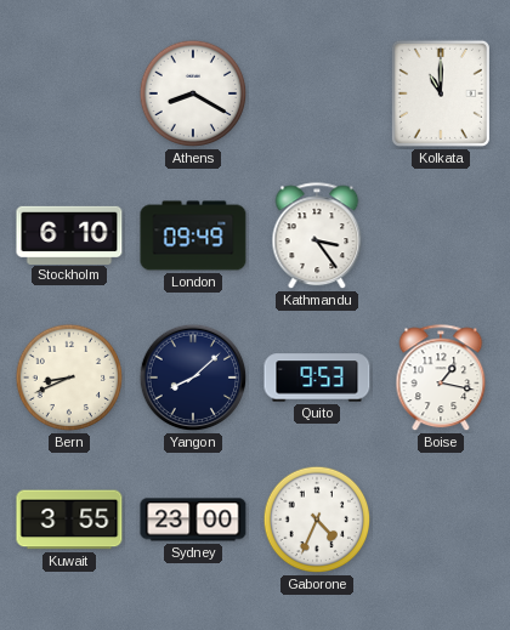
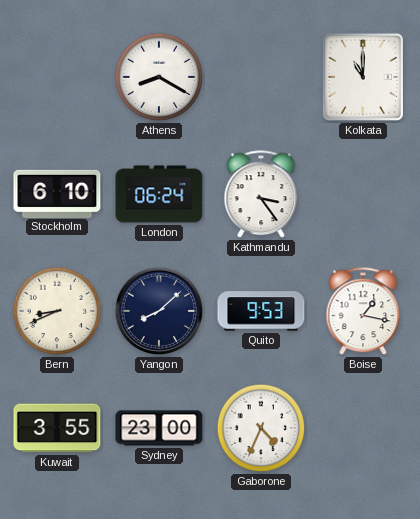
London: 09:49 -> 06:24 (159, 194)
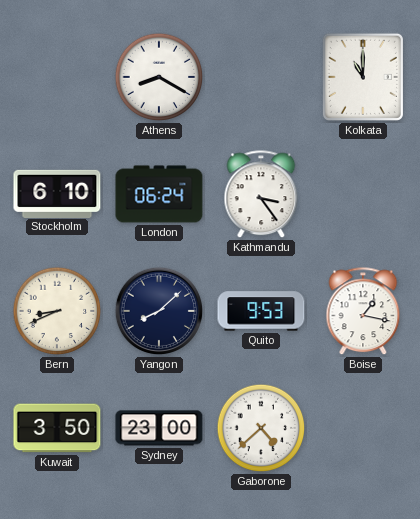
Kuwait: 3:55 -> 3:50 (57, 428)
Gaborone: 4:34 -> 4:38 (261, 428)
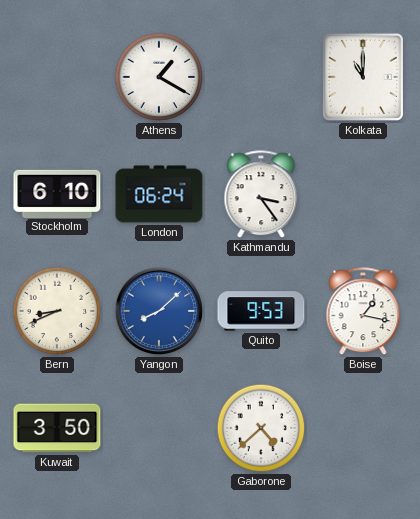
Athens: 8:20 -> 1:20 (159, 77)
Yangon dial: navy -> blue (159, 311)
Sydney: 23:00 -> none (159, 428)
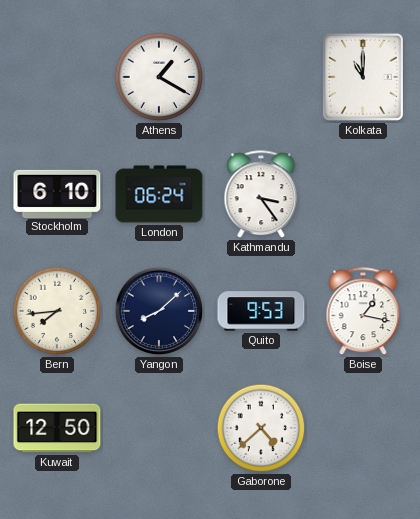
Bern: 8:41 -> 7:44 (57, 311)
Yangon dial: blue -> navy (159, 311)
Kuwait: 3:50 -> 12:50 (57, 428)
